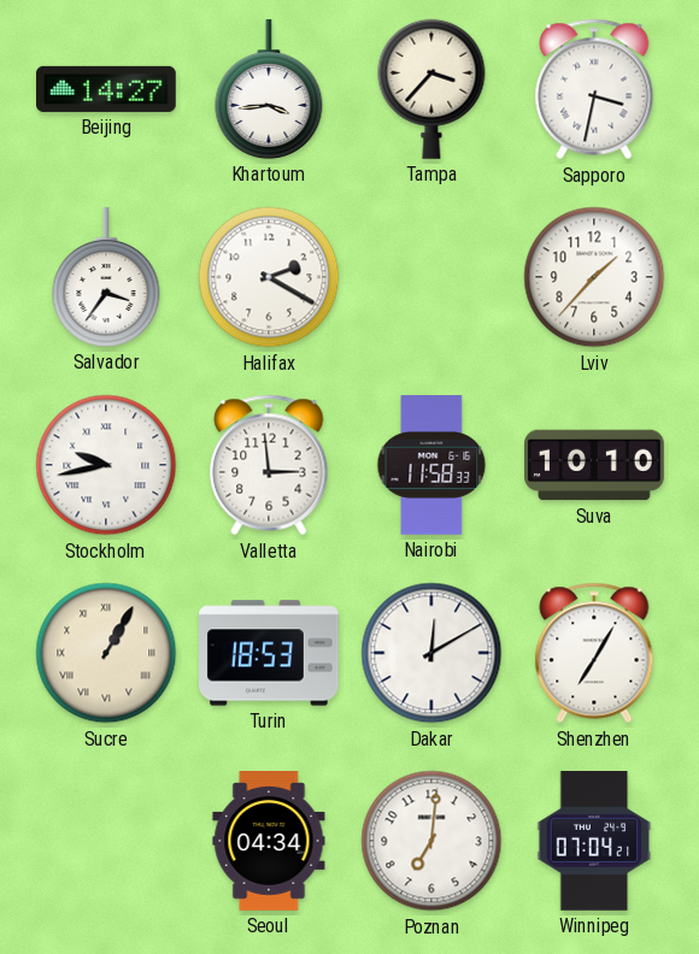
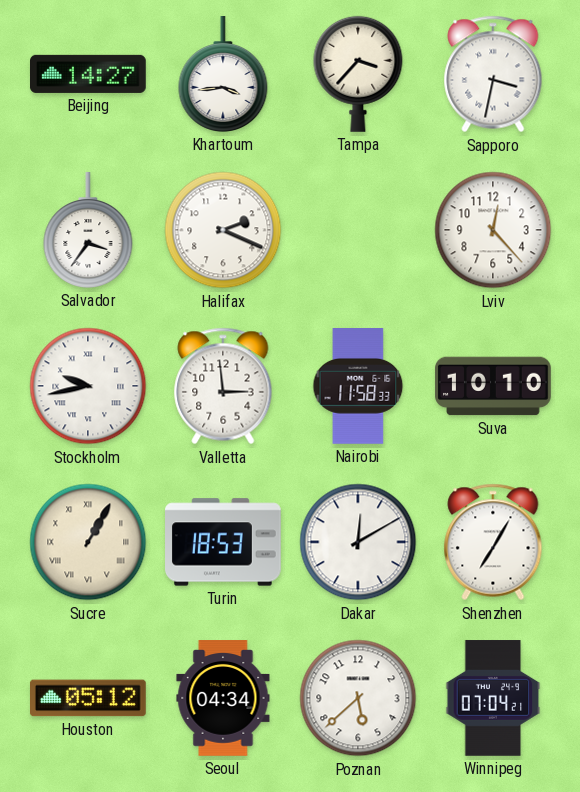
Halifax: 2:20 -> 2:19 (223, 230)
Lviv: 1:37 -> 12:23 (493, 230)
Houston: none -> 05:12 (89, 698)
Poznan: 7:01 -> 5:38 (358, 698)
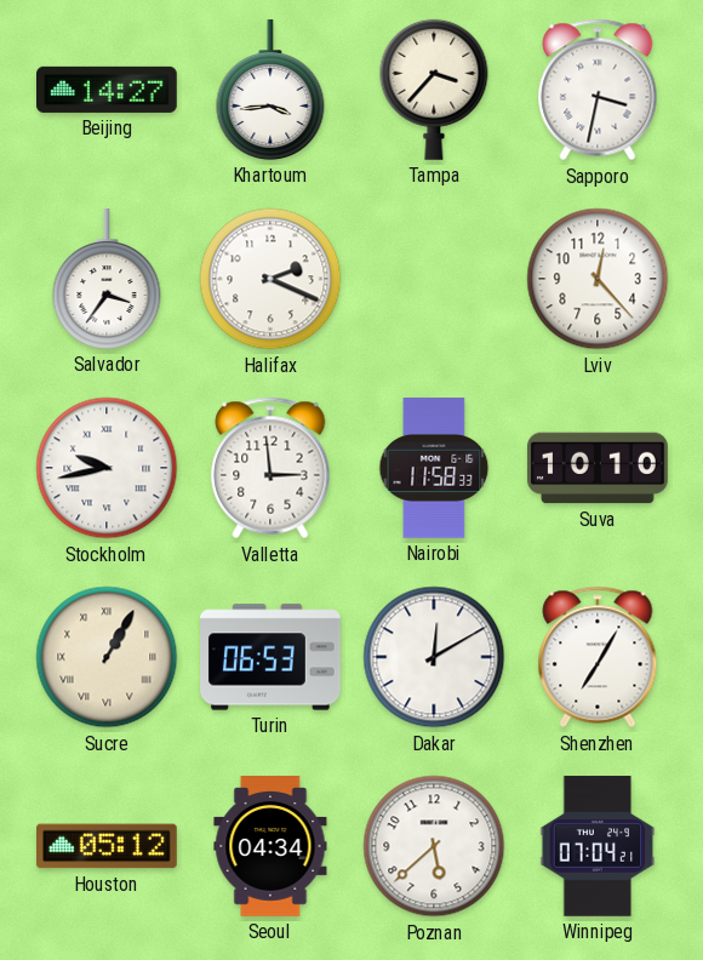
Turin: 18:53 -> 06:53 (272, 657)
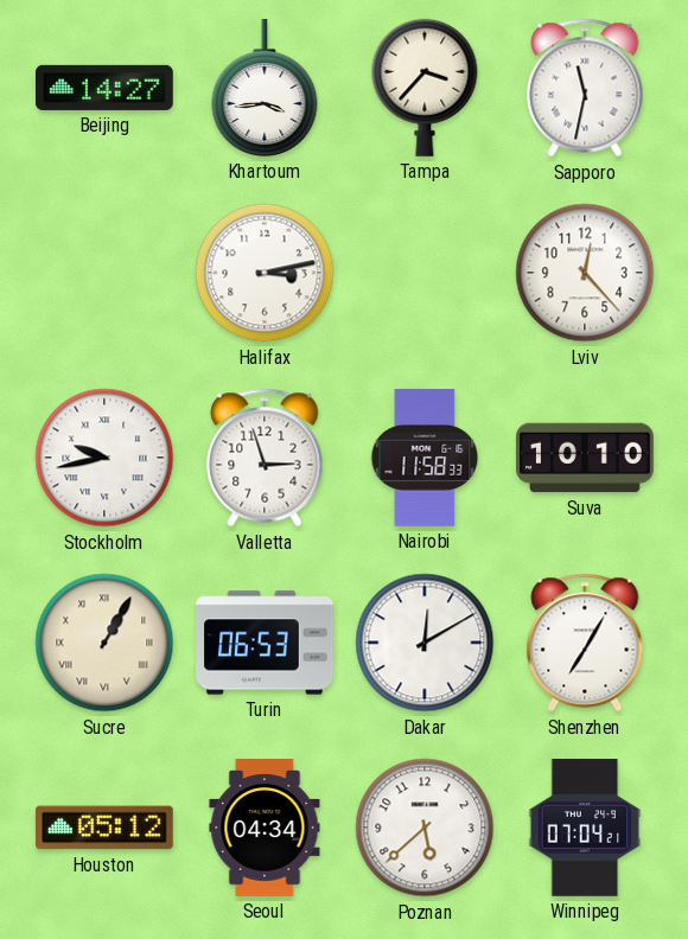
Sapporo: 3:32 -> 11:32 (585, 88)
Salvador: 3:36 -> none (107, 280)
Halifax: 2:19 -> 3:13 (265, 273)
Valletta: 2:59 -> 2:57 (265, 458)
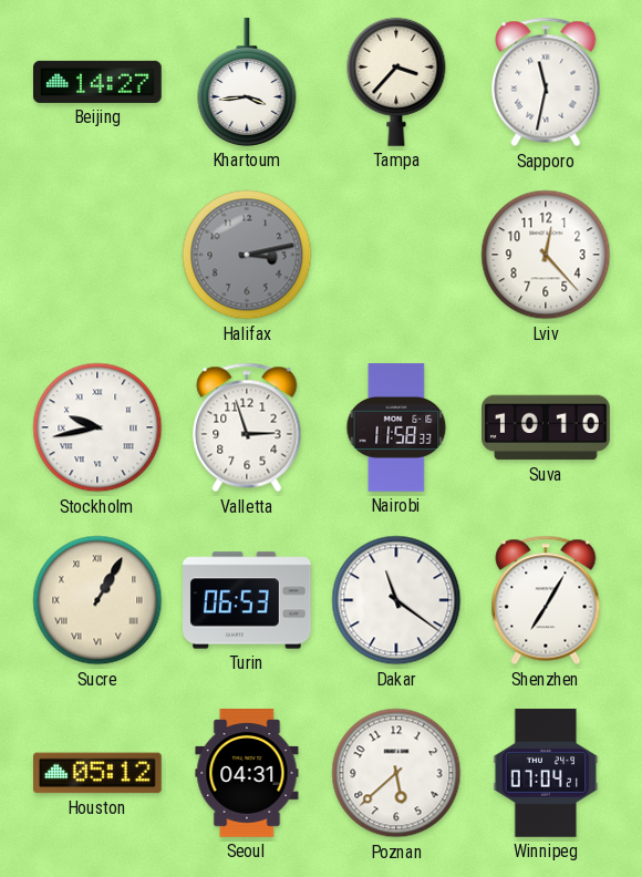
Halifax dial: white -> grey (247, 255)
Dakar: 12:10 -> 11:21 (396, 600)
Seoul: 04:34 -> 04:31 (247, 773)
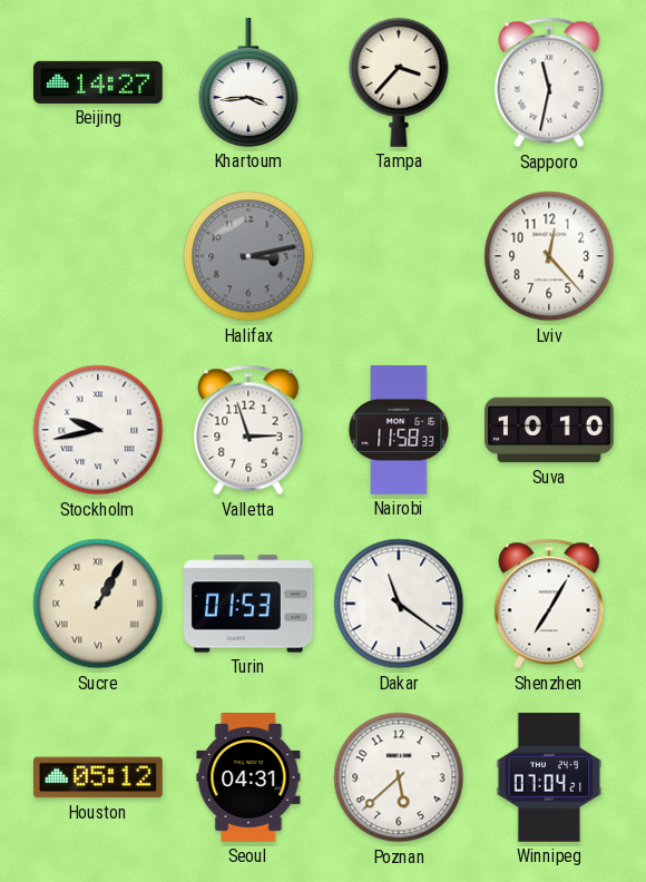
Turin: 06:53 -> 01:53 (249, 604)
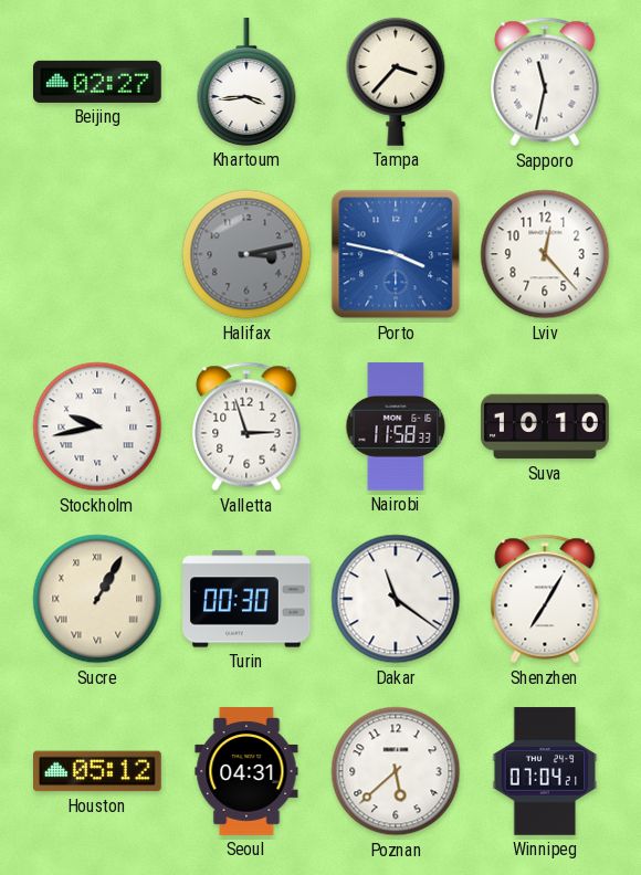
Beijing: 14:27 -> 02:27 (97, 82)
Porto: none -> 3:47 (396, 254)
Turin: 01:53 -> 00:30 (248, 599)
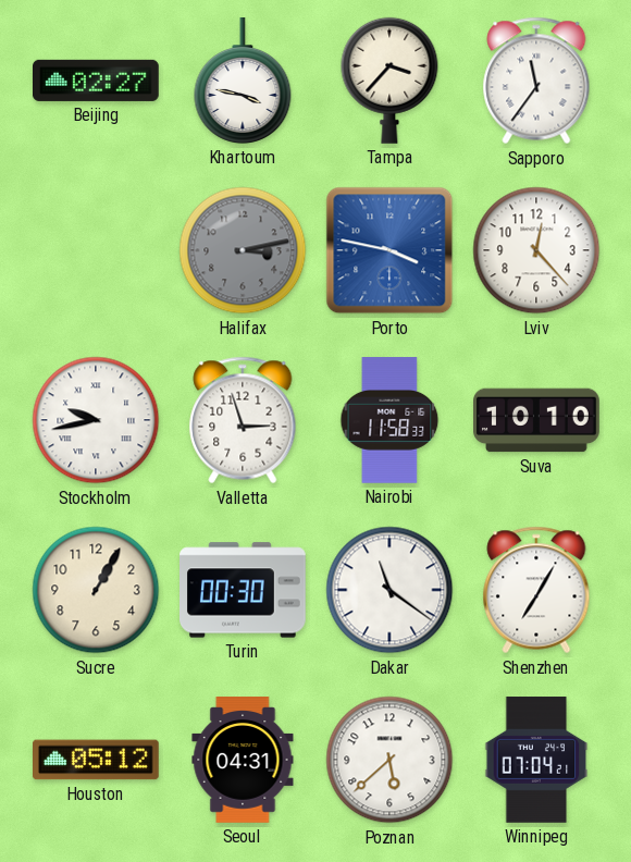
Khartoum: 3:44 -> 3:47 (243, 82)
Sapporo: 11:32 -> 11:36 (536, 81)
Sucre numerals: Roman -> Arabic (96, 590)
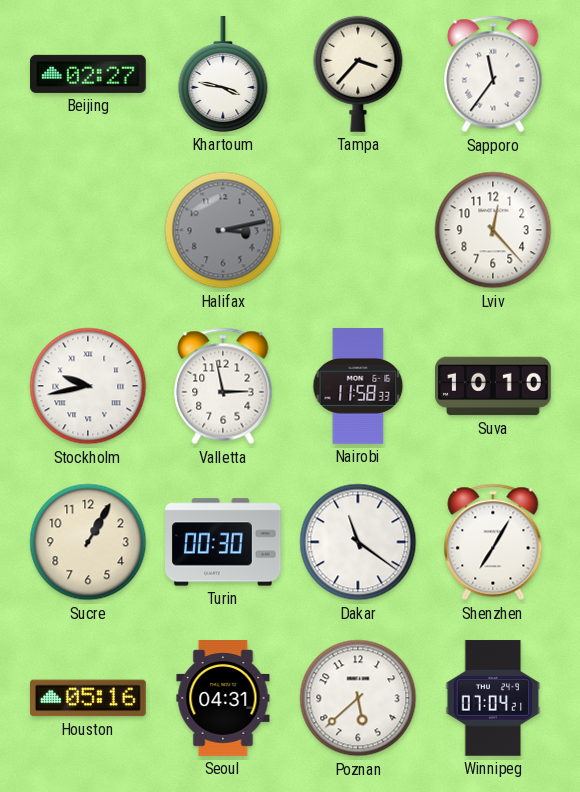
Porto: 3:47 -> none (389, 250)
Valletta: 2:57 -> 2:58 (223, 386)
Houston: 05:12 -> 05:16 (89, 698)
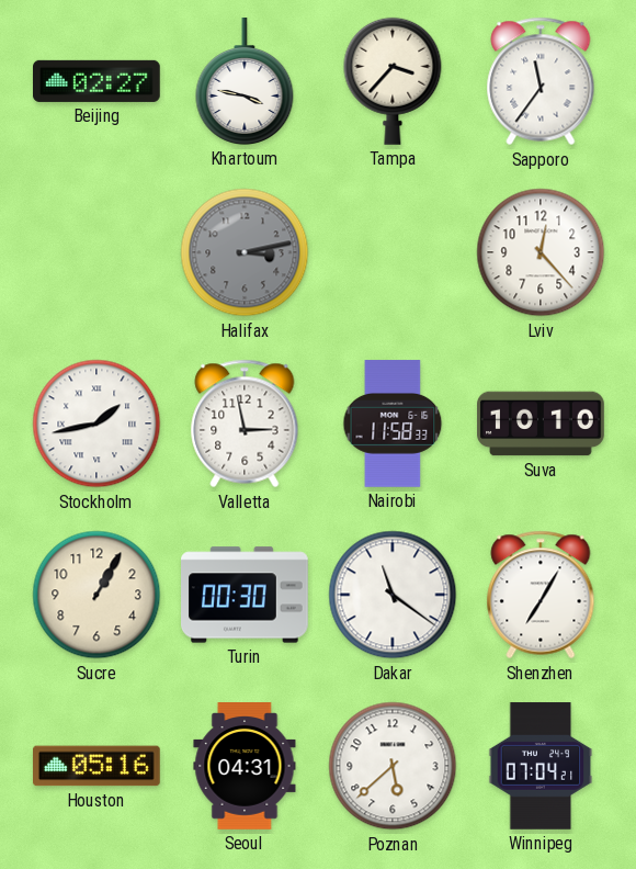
Stockholm: 9:43 -> 1:43 (96, 424)
